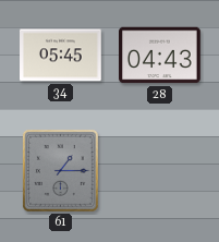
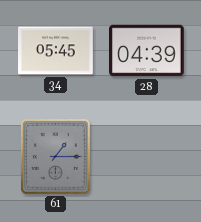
28: 04:43 -> 04:39 (147, 51)
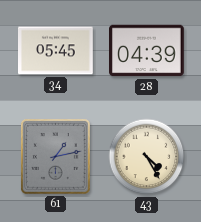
61: 1:15 -> 1:13 (56, 157)
43: none -> 4:25 (147, 157)
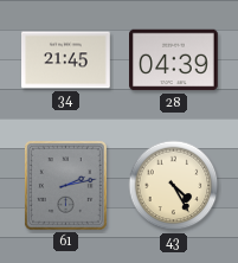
34: 05:45 -> 21:45 (66, 60)
61: 1:13 -> 2:13 (66, 186)
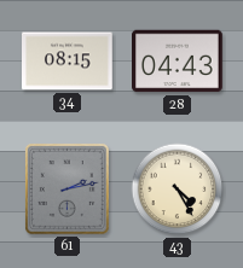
34: 21:45 -> 08:15 (68, 62)
28: 04:39 -> 04:43 (178, 62)
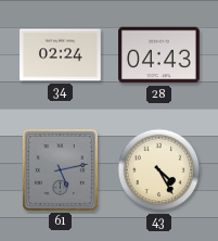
34: 08:15 -> 02:24 (61, 55)
61: 2:13 -> 5:13 (61, 170)
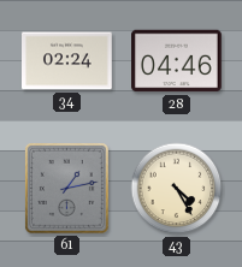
28: 04:43 -> 04:46 (177, 61)
61: 5:13 -> 1:13 (67, 189)
